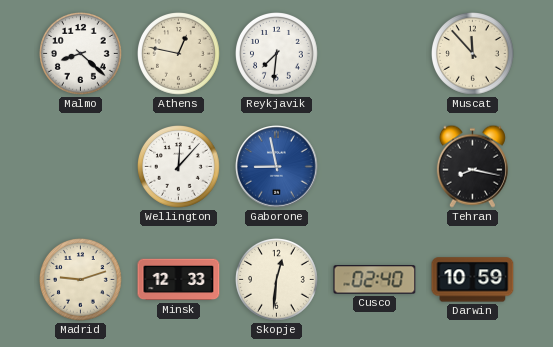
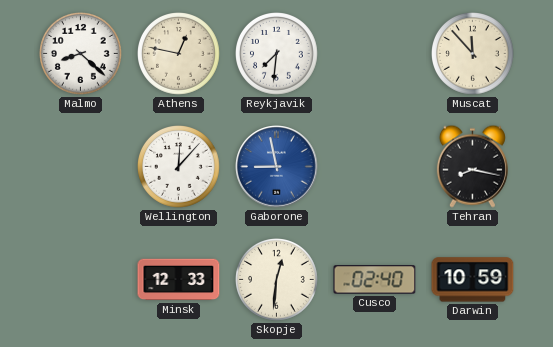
Madrid: 9:12 -> none (81, 280)
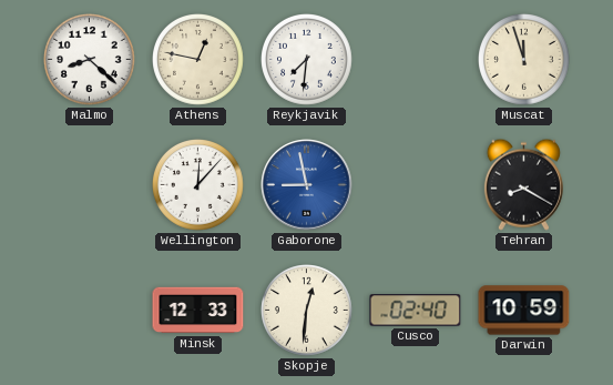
Muscat: 11:53 -> 11:57 (524, 60)
Tehran: 8:17 -> 8:20 (523, 184)
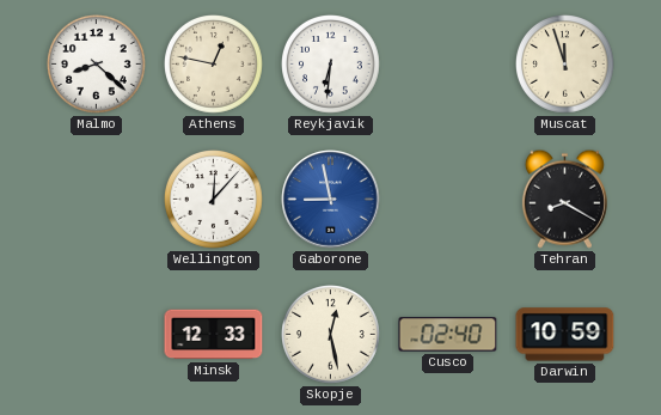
Reykjavik: 7:31 -> 6:31 (331, 65)
Skopje: 12:31 -> 12:28 (331, 335)
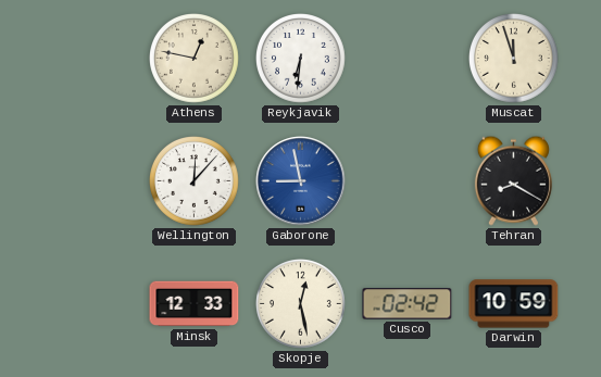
Malmo: 8:22 -> none (97, 65)
Cusco: 02:40 -> 02:42 (408, 304)
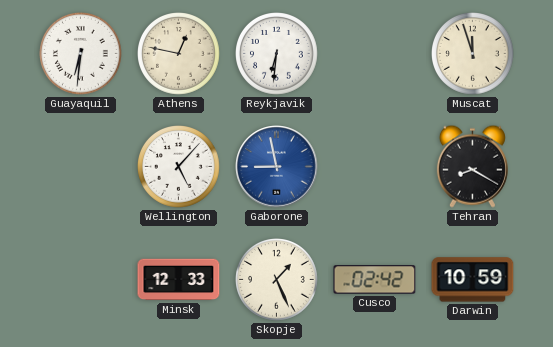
Guayaquil: none -> 6:31 (81, 54)
Wellington: 12:07 -> 5:07 (179, 167)
Skopje: 12:28 -> 1:26 (277, 280)
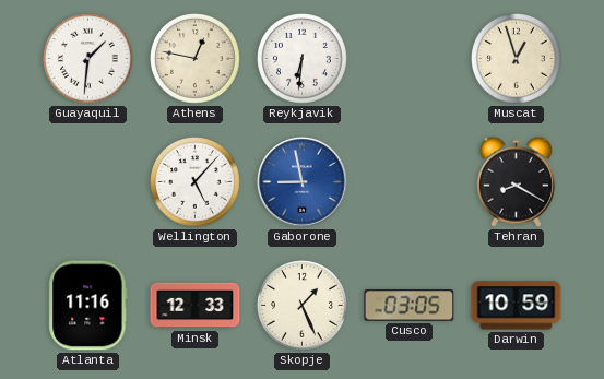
Guayaquil: 6:31 -> 1:31 (88, 59)
Muscat: 11:57 -> 12:57 (517, 59)
Atlanta: none -> 11:16 (88, 306)
Cusco: 02:42 -> 03:05 (410, 306)
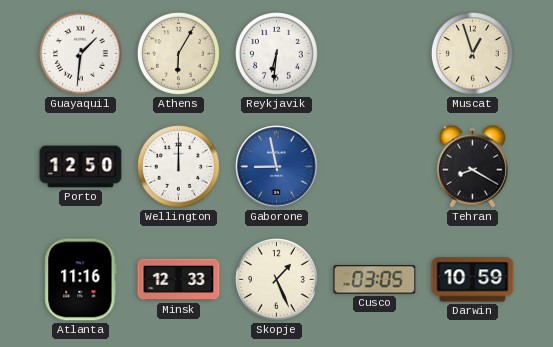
Athens: 12:47 -> 6:05 (179, 54)
Porto: none -> 12:50 (81, 167)
Wellington: 5:07 -> 12:00 (179, 167)
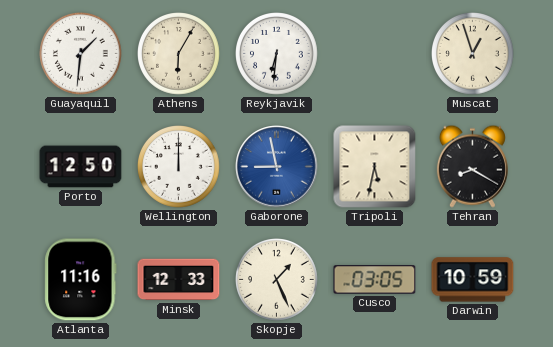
Tripoli: none -> 5:32 (375, 167)
